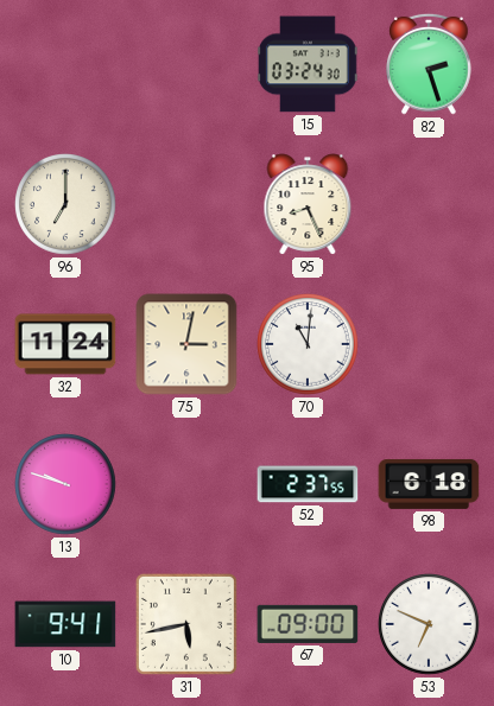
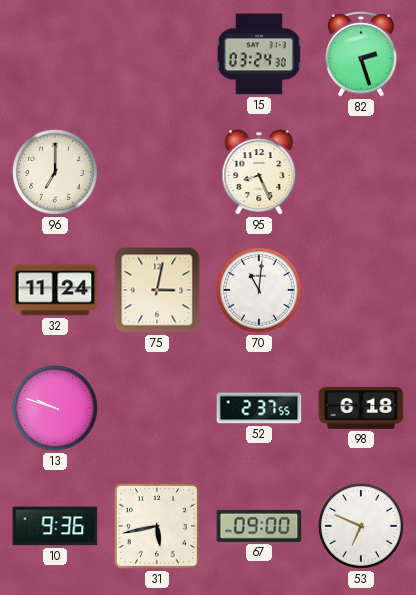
10: 9:41 -> 9:36 (55, 526)
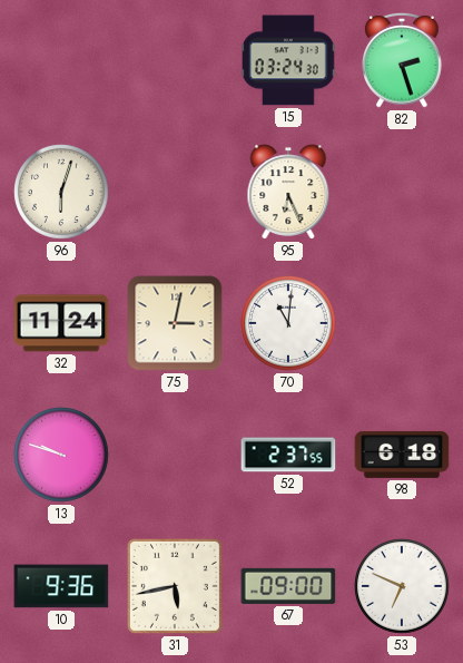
96: 7:00 -> 6:03 (62, 193)
95: 8:26 -> 6:26 (288, 192)
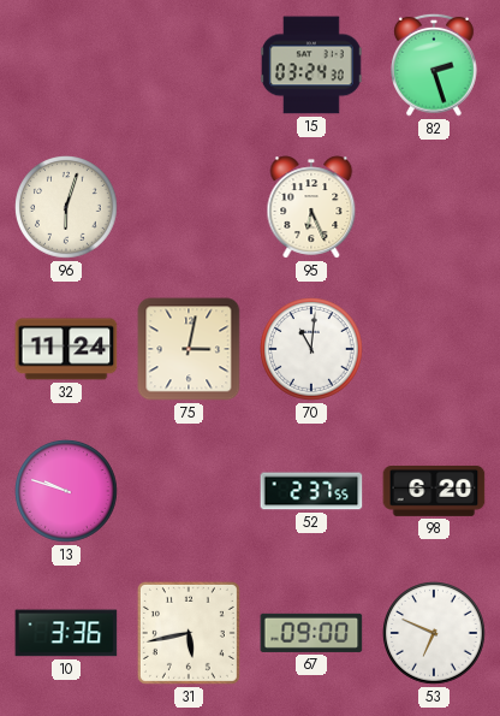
98: 6:18 -> 6:20 (434, 491)
10: 9:36 -> 3:36 (66, 633)
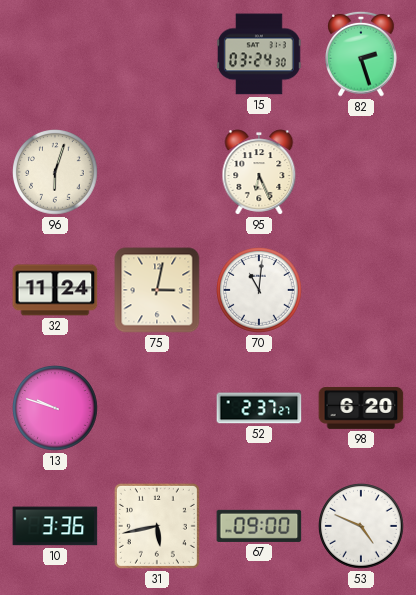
52: 2:37:55 -> 2:37:27 (259, 408)
53: 6:49 -> 4:49 (362, 527)
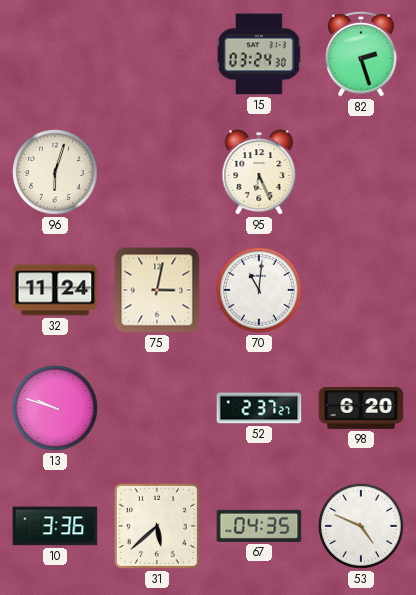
31: 5:43 -> 5:38 (157, 526)
67: 09:00 -> 04:35 (259, 526)
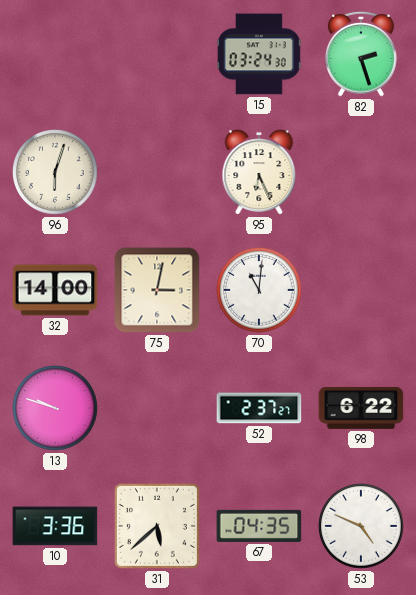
32: 11:24 -> 14:00 (55, 290)
98: 6:20 -> 6:22 (361, 408)
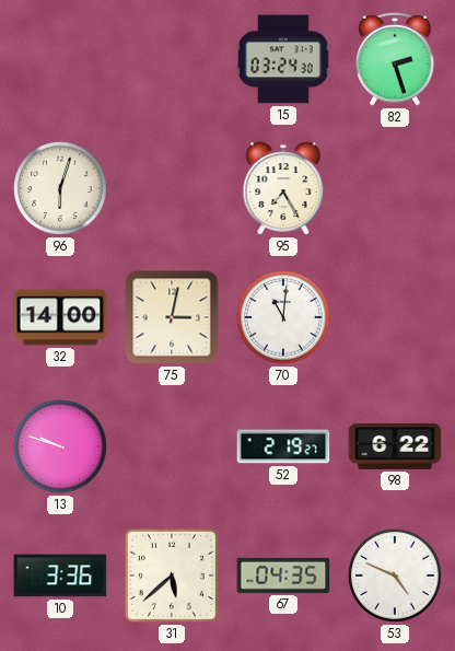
95: 6:26 -> 7:25 (283, 188)
52: 2:37 -> 2:19 (283, 446)
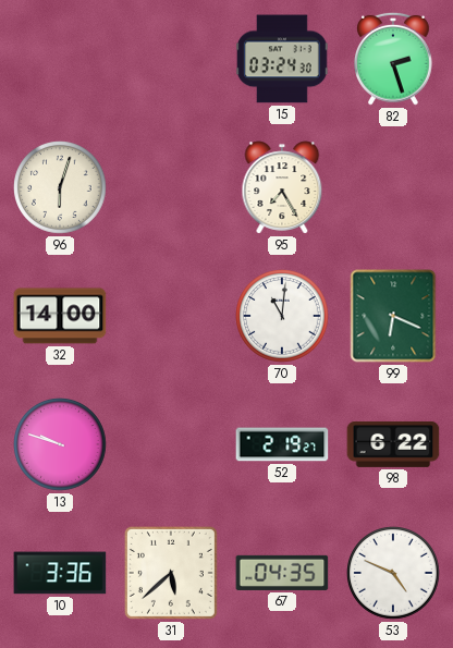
75: 3:02 -> none (172, 317)
99: none -> 6:19 (393, 316)
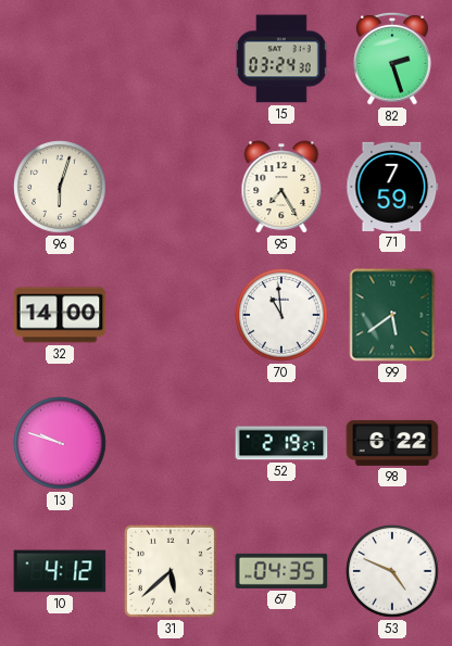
71: none -> 7:59 (392, 187)
70: 11:01 -> 10:59 (282, 316)
99: 6:19 -> 5:39 (392, 315)
10: 3:36 -> 4:12 (60, 571)
